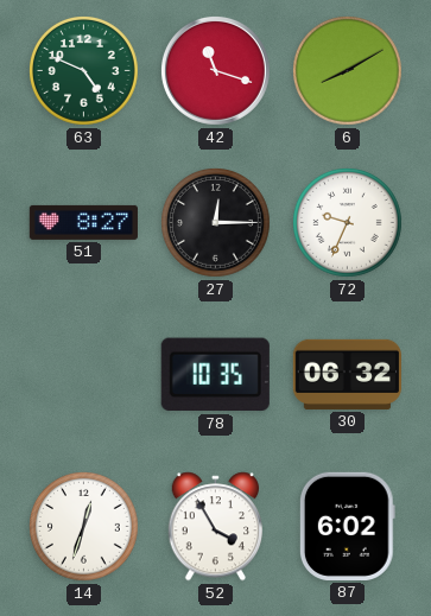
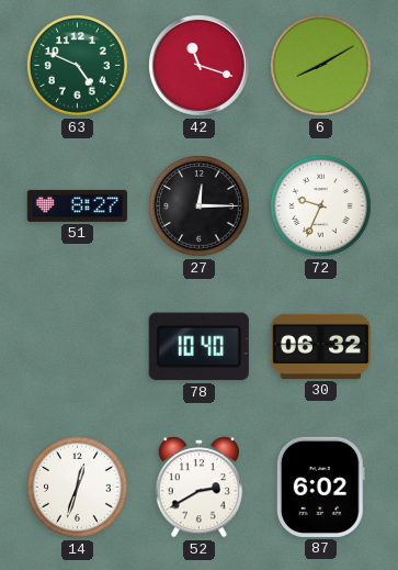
78: 10:35 -> 10:40 (198, 347)
52: 3:55 -> 2:40 (198, 488)
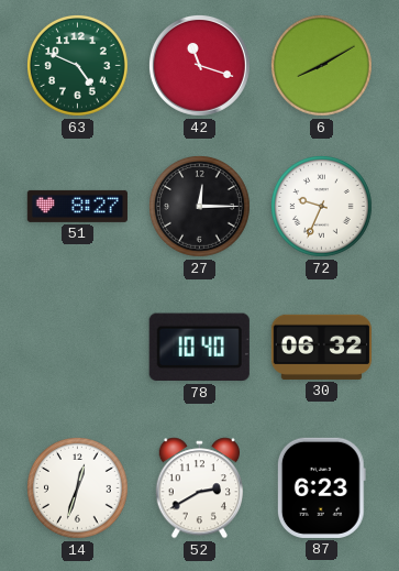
87: 6:02 -> 6:23 (321, 487)
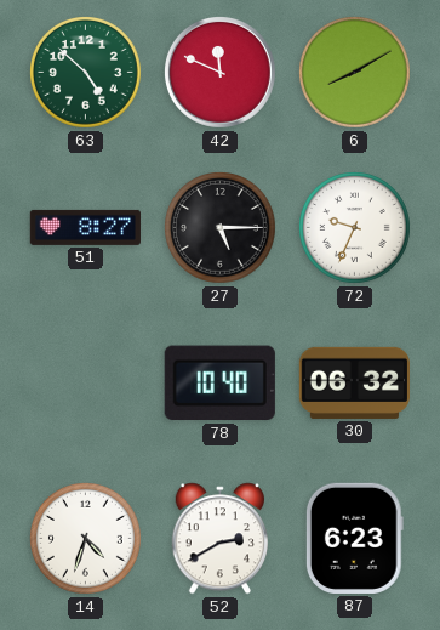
63: 4:49 -> 4:52 (86, 73)
42: 11:18 -> 11:49 (219, 72)
27: 12:15 -> 5:15 (221, 228)
14: 12:33 -> 4:33 (86, 539)
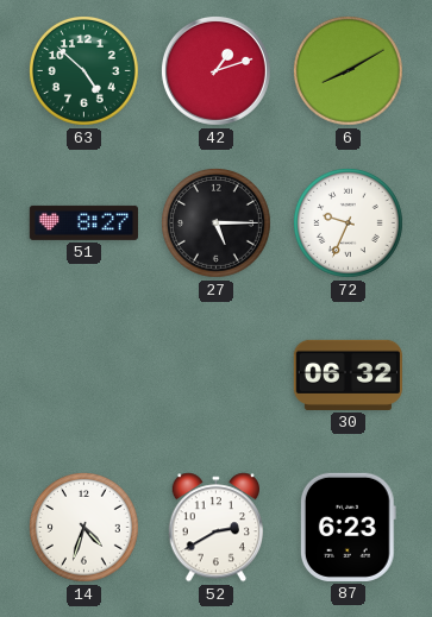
42: 11:49 -> 1:12 (215, 70)
78: 10:40 -> none (219, 384)
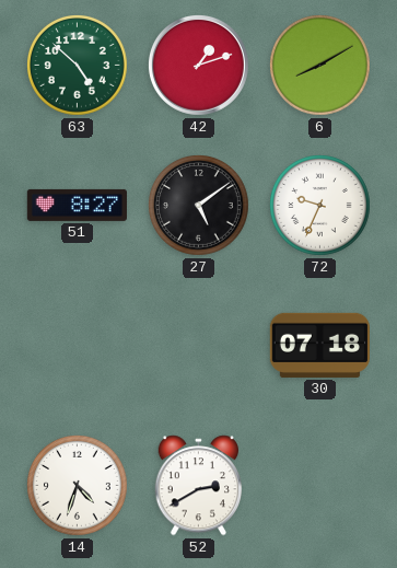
27: 5:15 -> 5:09 (199, 206)
30: 06:32 -> 07:18 (319, 345)
87: 6:23 -> none (348, 527)
